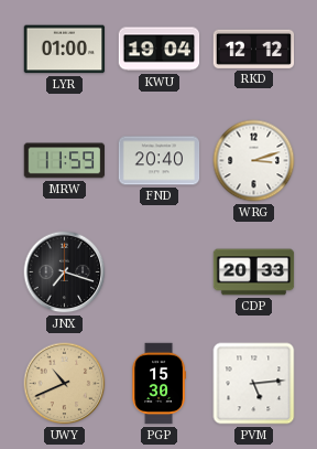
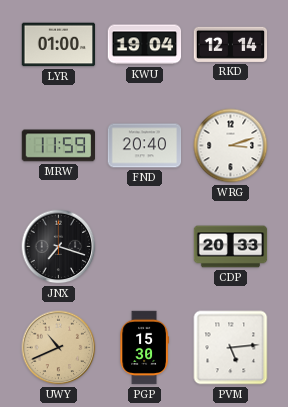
RKD: 12:12 -> 12:14 (231, 44)
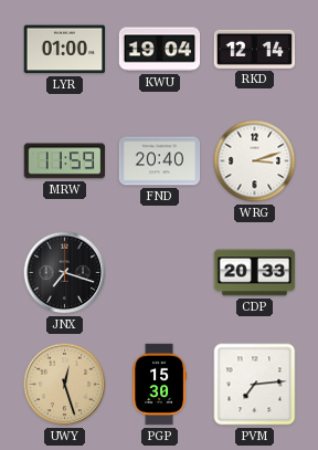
UWY: 10:41 -> 12:27 (65, 385)
PVM: 5:14 -> 7:14 (255, 385)
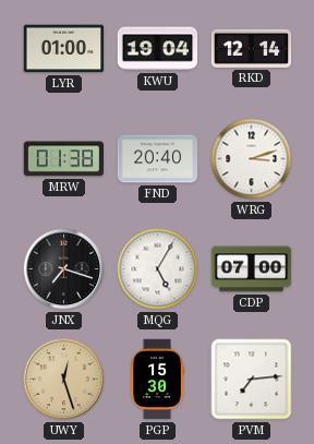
MRW: 11:59 -> 01:38 (63, 159)
MQG: none -> 5:05 (158, 269)
CDP: 20:33 -> 07:00 (252, 269)
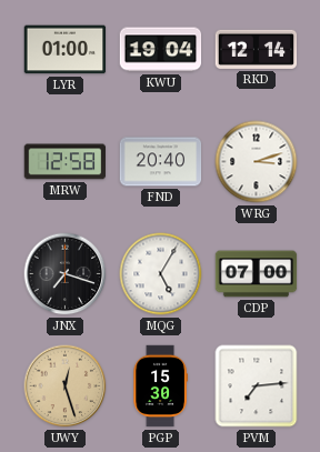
MRW: 01:38 -> 12:58 (64, 162)
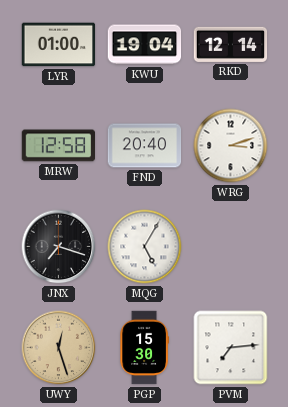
CDP: 07:00 -> none (257, 274)
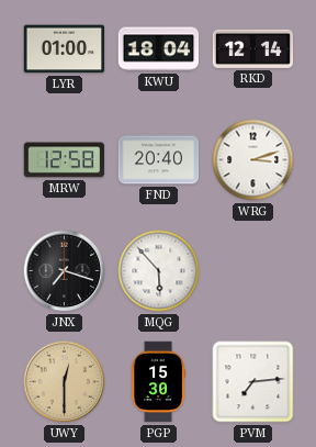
KWU: 19:04 -> 18:04 (159, 49)
MQG: 5:05 -> 5:53 (159, 271)
UWY: 12:27 -> 12:30 (65, 382)
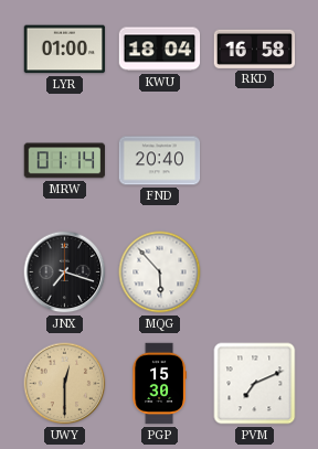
RKD: 12:14 -> 16:58 (255, 49)
MRW: 12:58 -> 01:14 (64, 161)
WRG: 3:12 -> none (253, 160)
PVM: 7:14 -> 7:11 (255, 384)
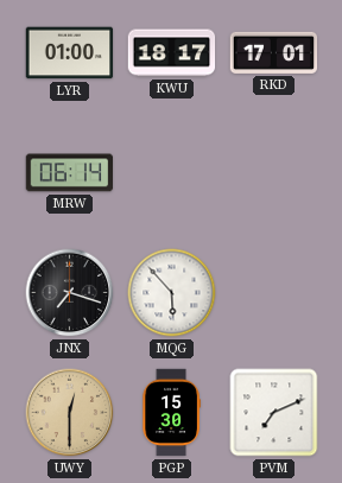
KWU: 18:04 -> 18:17 (172, 53)
RKD: 16:58 -> 17:01 (274, 52)
MRW: 01:14 -> 06:14 (69, 173)
FND: 20:40 -> none (160, 161)
